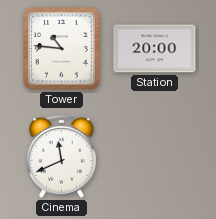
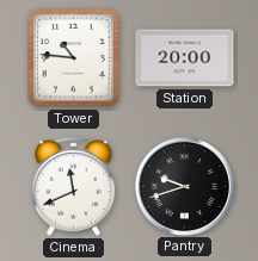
Pantry: none -> 9:42 (184, 186)
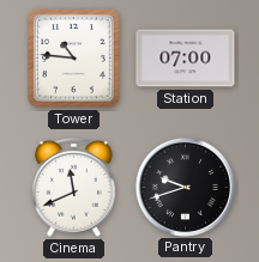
Station: 20:00 -> 07:00 (186, 59)
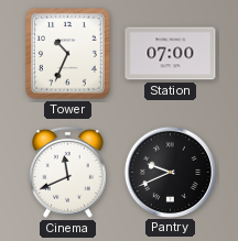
Tower: 10:46 -> 10:34 (68, 54)
Pantry: 9:42 -> 9:41 (170, 172)
